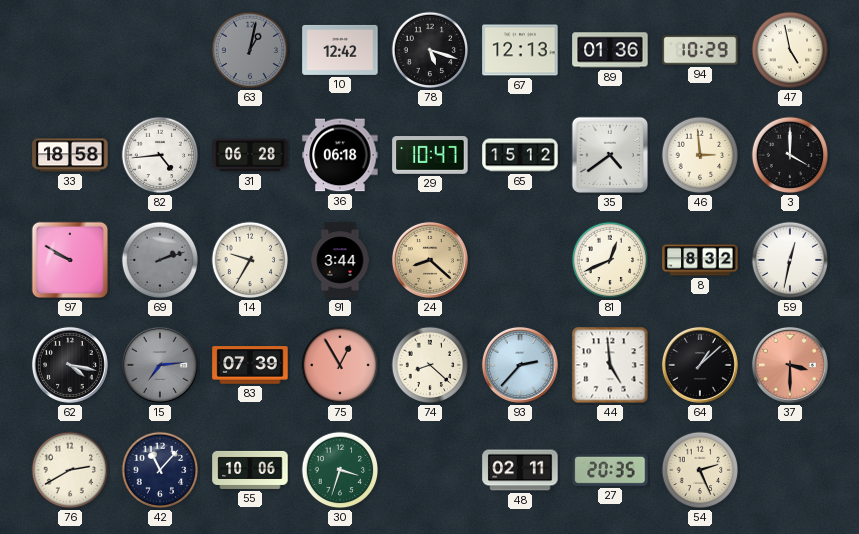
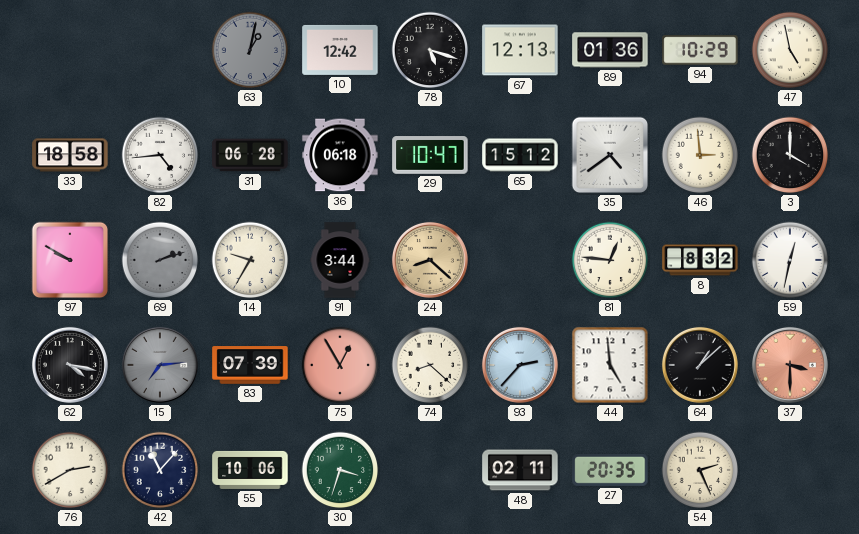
81: 12:41 -> 12:46 (610, 260)
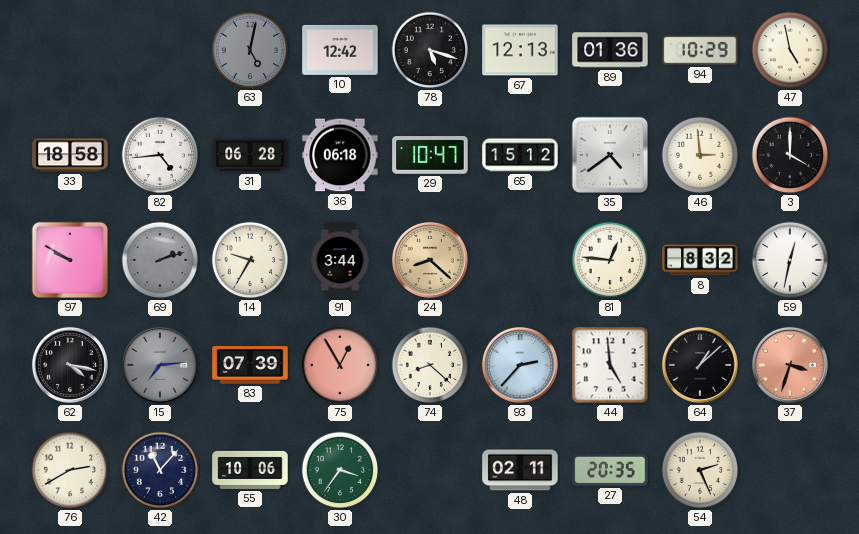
63: 1:02 -> 5:02 (250, 50)
37: 3:30 -> 3:33 (790, 365)
30: 3:33 -> 3:36 (340, 470)
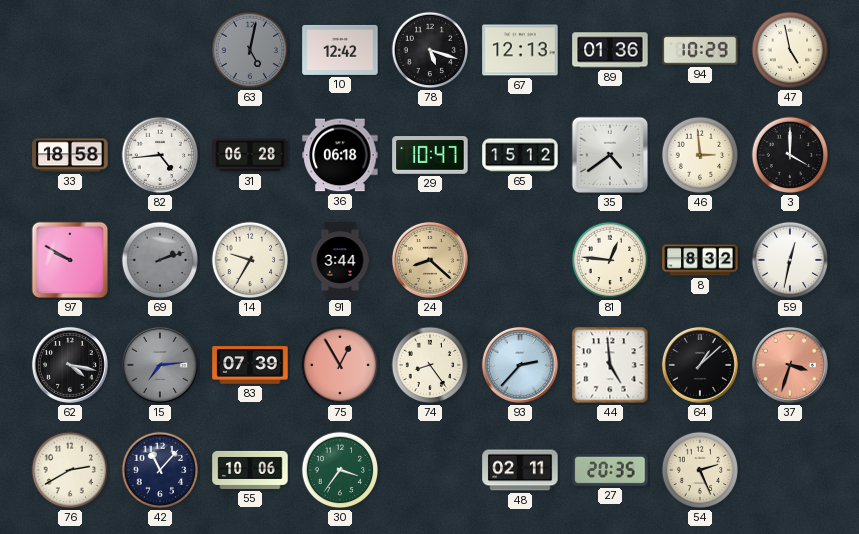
74: 8:22 -> 8:24 (430, 365)
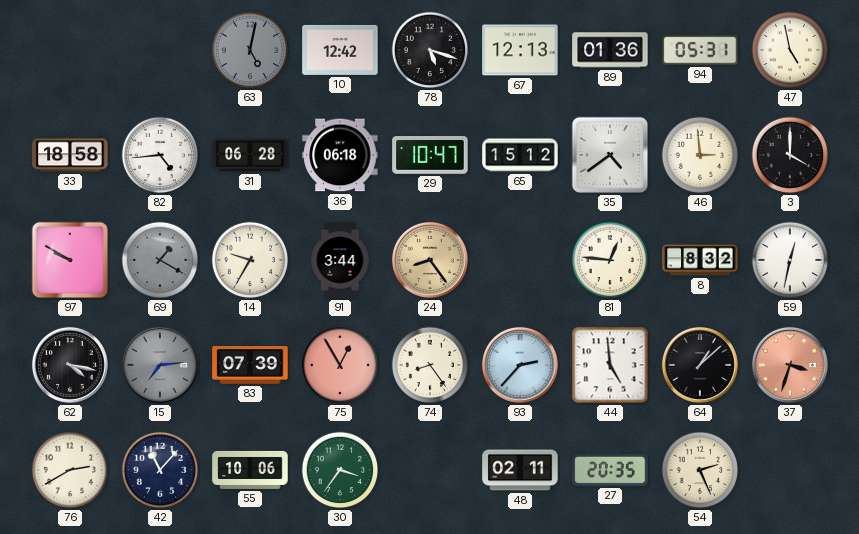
94: 10:29 -> 05:31 (700, 50)
69: 2:12 -> 1:20 (160, 260)
24: 8:22 -> 8:24 (430, 260)
